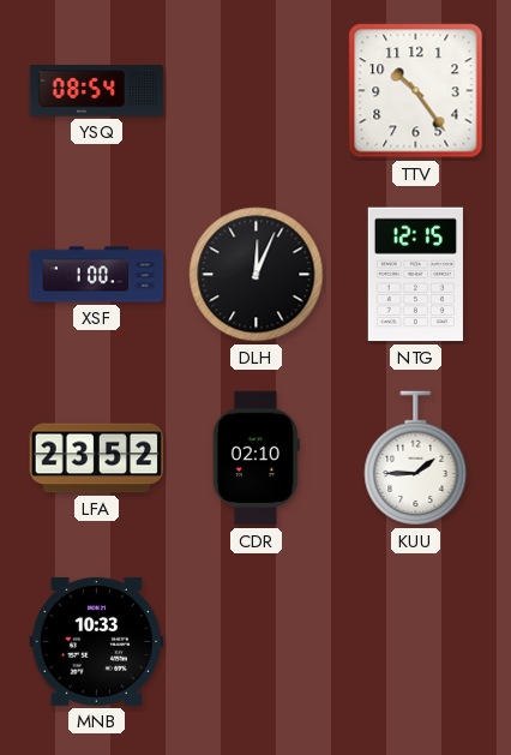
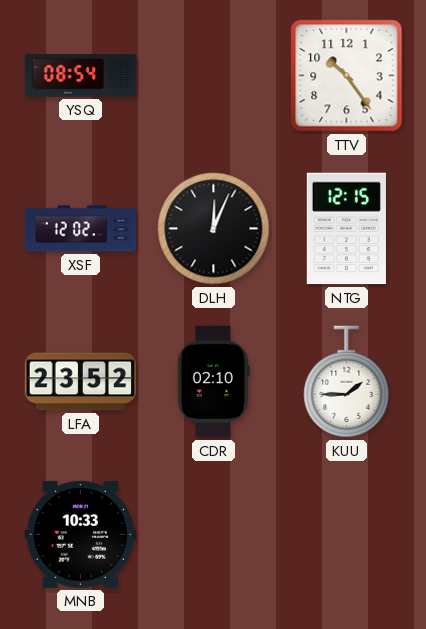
XSF: 1:00 -> 12:02 (81, 229)
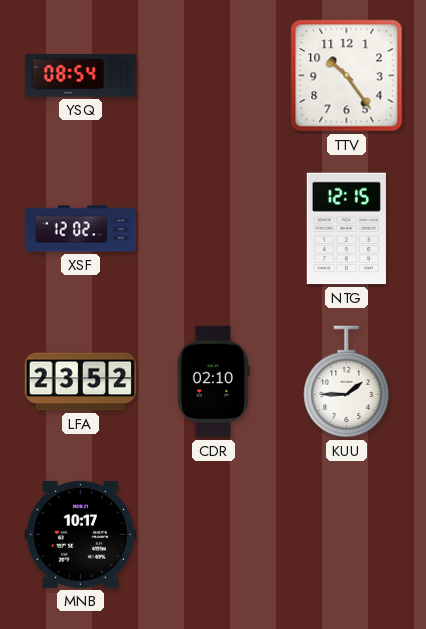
DLH: 12:04 -> none (214, 229)
MNB: 10:33 -> 10:17 (81, 534)
